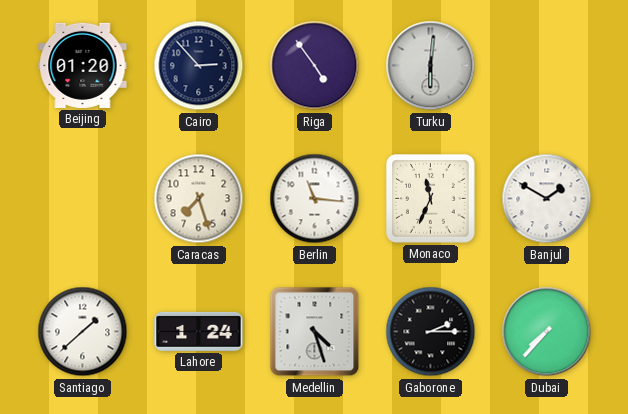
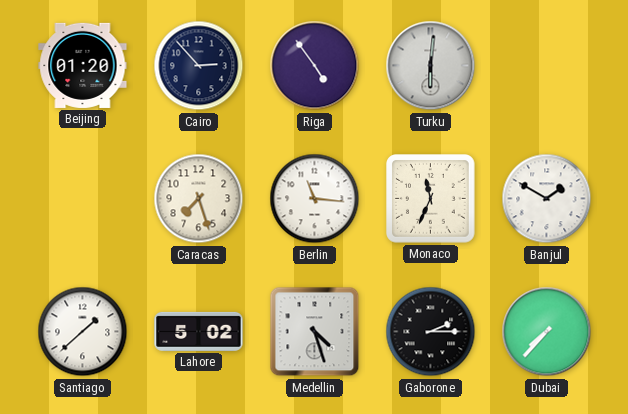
Lahore: 1:24 -> 5:02 (199, 331)
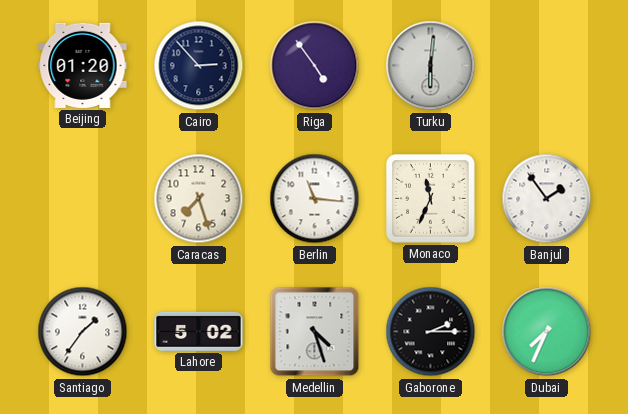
Banjul: 1:50 -> 1:54 (547, 199)
Santiago: 1:38 -> 1:36 (83, 332)
Dubai: 7:37 -> 7:34 (547, 332)
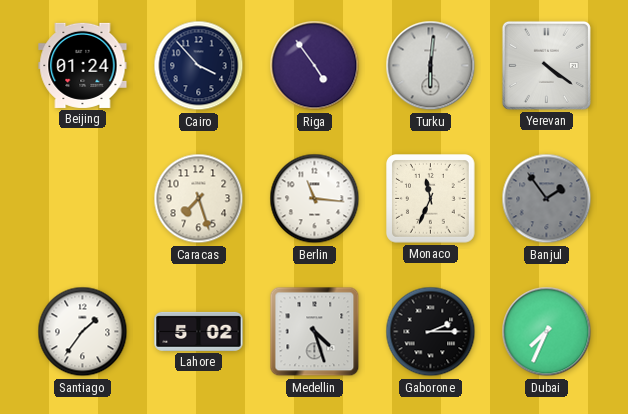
Beijing: 01:20 -> 01:24 (83, 65)
Cairo: 2:53 -> 3:53 (199, 66)
Yerevan: none -> 4:21 (546, 65)
Banjul dial: white -> grey (547, 199)
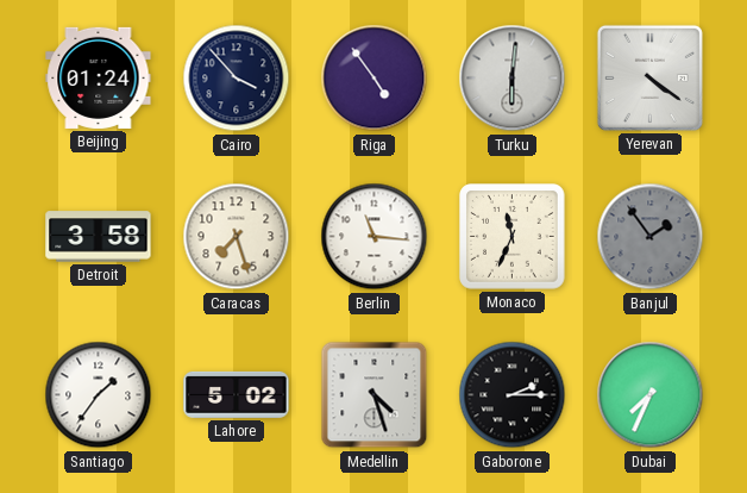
Detroit: none -> 3:58 (99, 237)
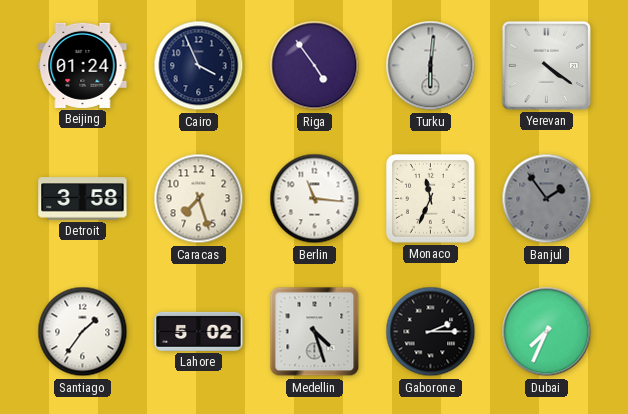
Cairo: 3:53 -> 3:56 (199, 66)
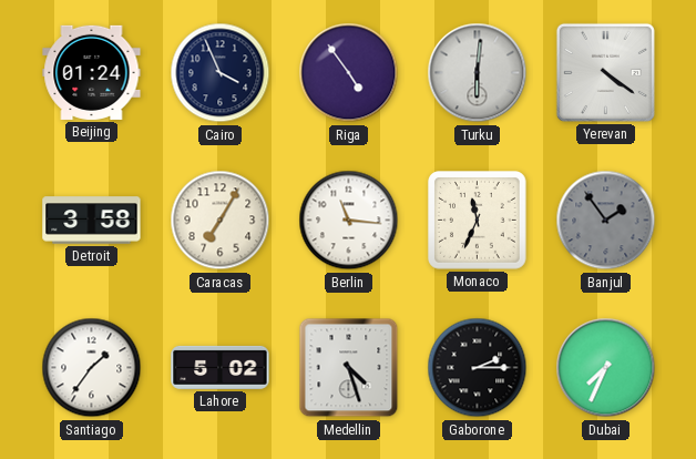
Caracas: 7:27 -> 7:05 (221, 221)
